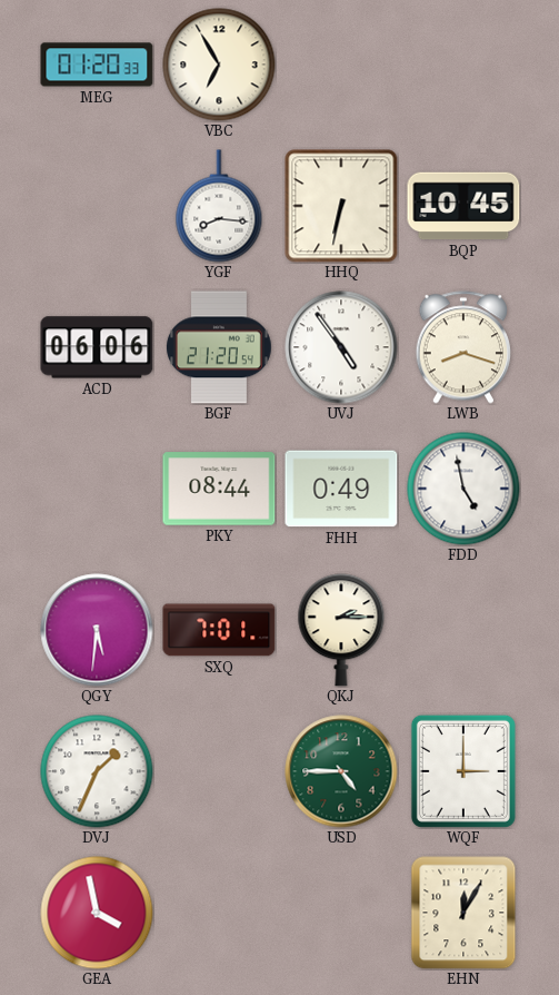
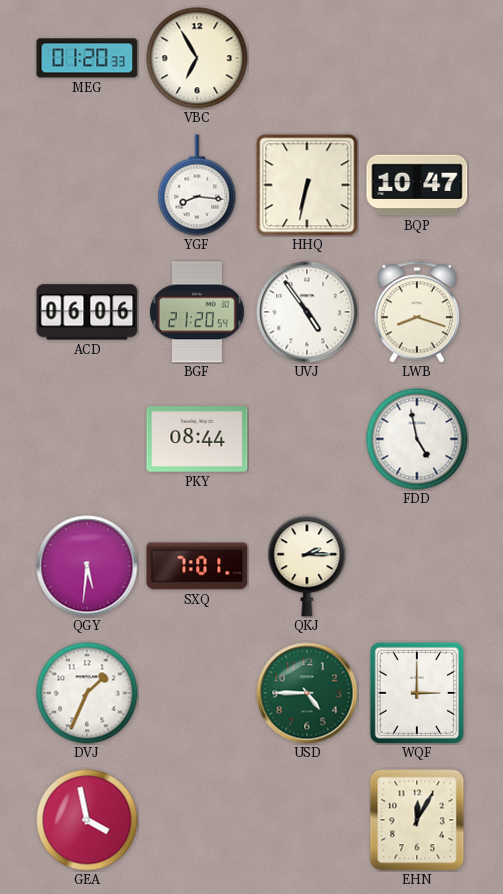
BQP: 10:45 -> 10:47 (417, 185)
FHH: 0:49 -> none (341, 489)
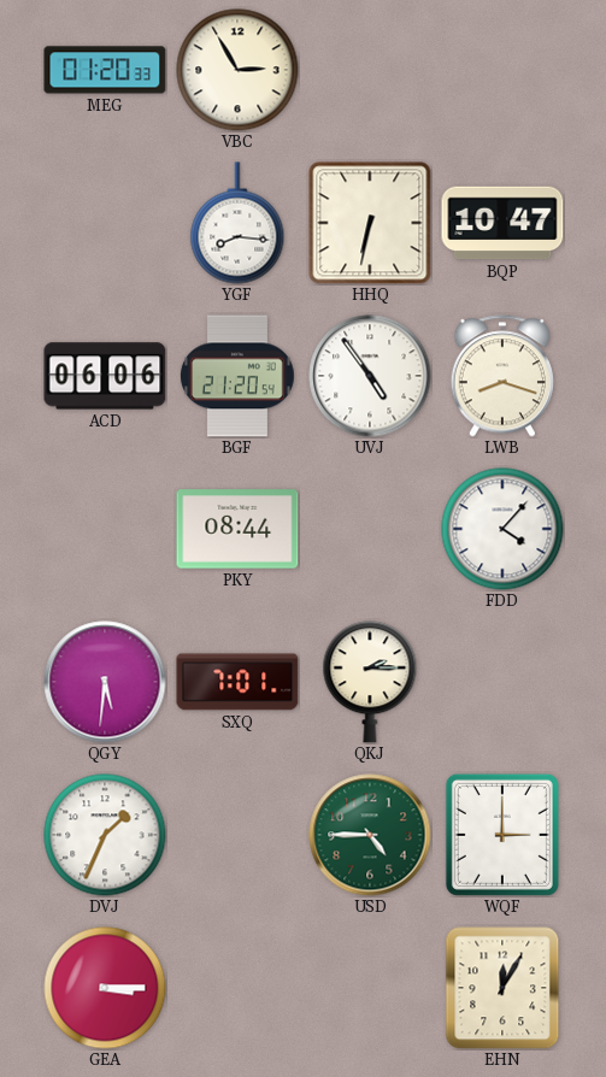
VBC: 6:55 -> 2:55 (237, 70)
FDD: 4:58 -> 4:07 (502, 529)
GEA: 3:58 -> 3:15 (105, 988)
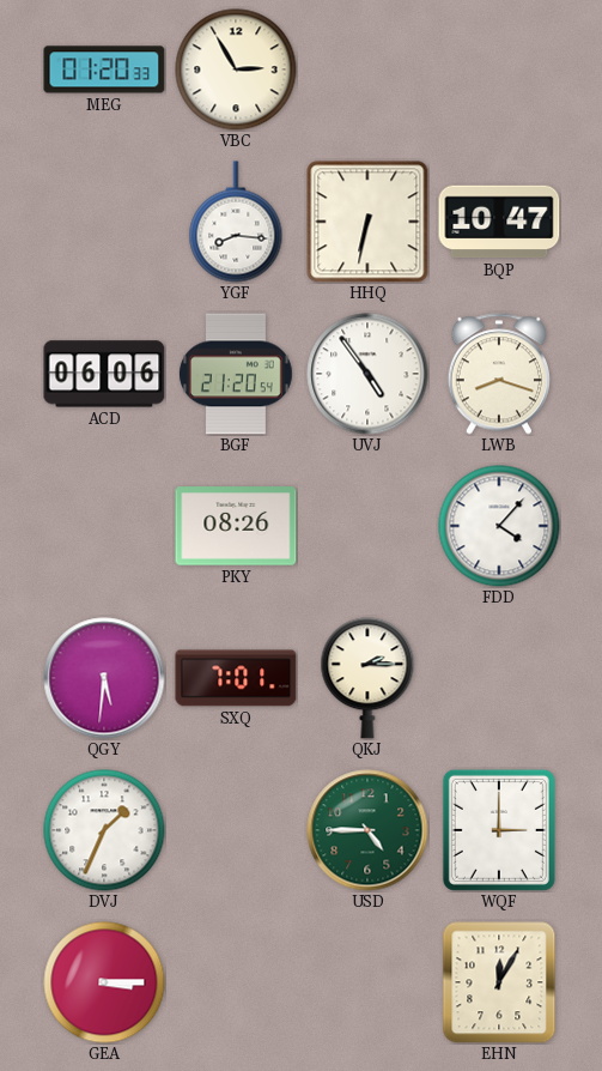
PKY: 08:44 -> 08:26 (236, 526)
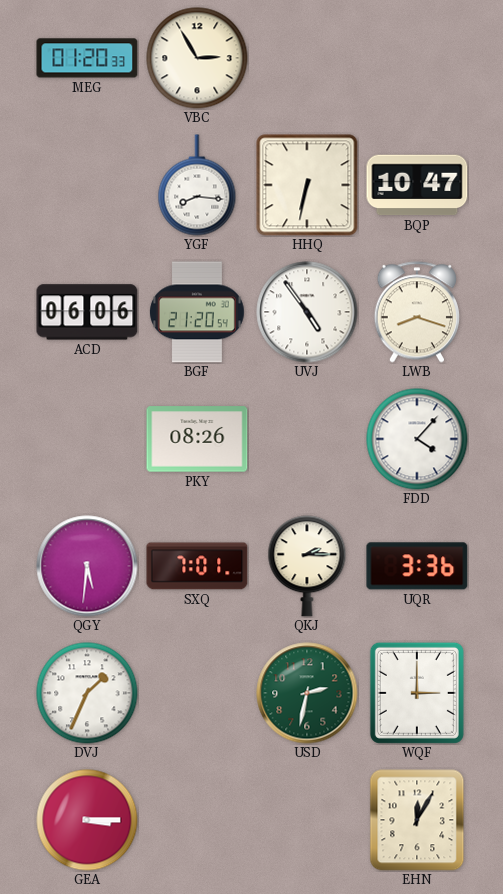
UQR: none -> 3:36 (417, 566)
USD: 4:45 -> 2:32 (307, 693)
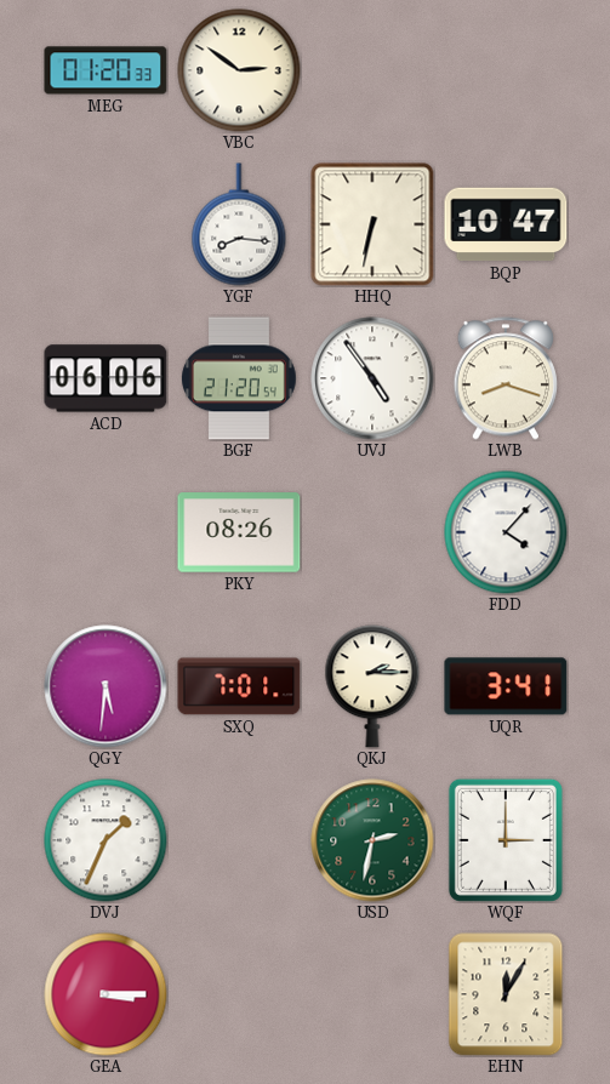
VBC: 2:55 -> 2:51 (239, 70)
UQR: 3:36 -> 3:41 (506, 686)
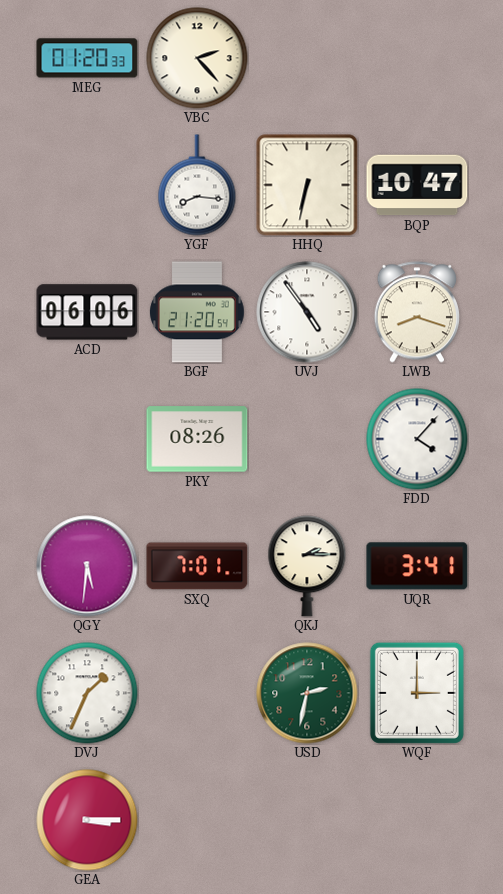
VBC: 2:51 -> 2:23 (197, 58)
EHN: 12:05 -> none (506, 994)
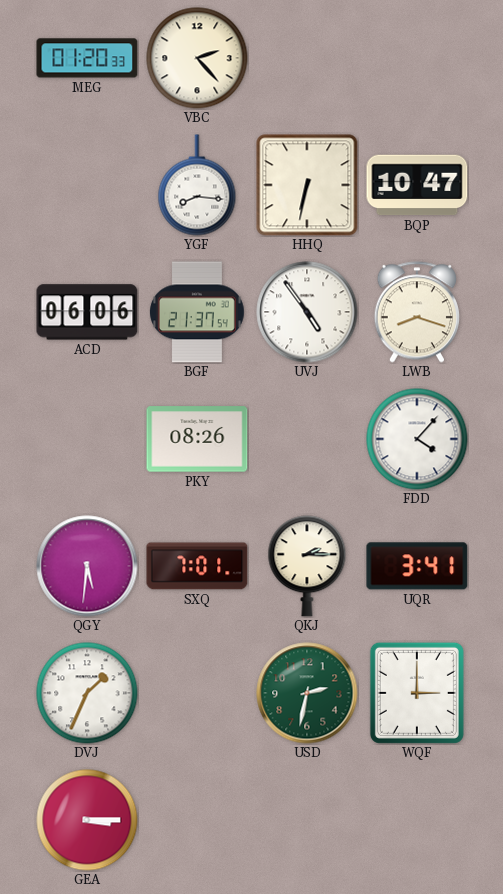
BGF: 21:20 -> 21:37 (197, 312)
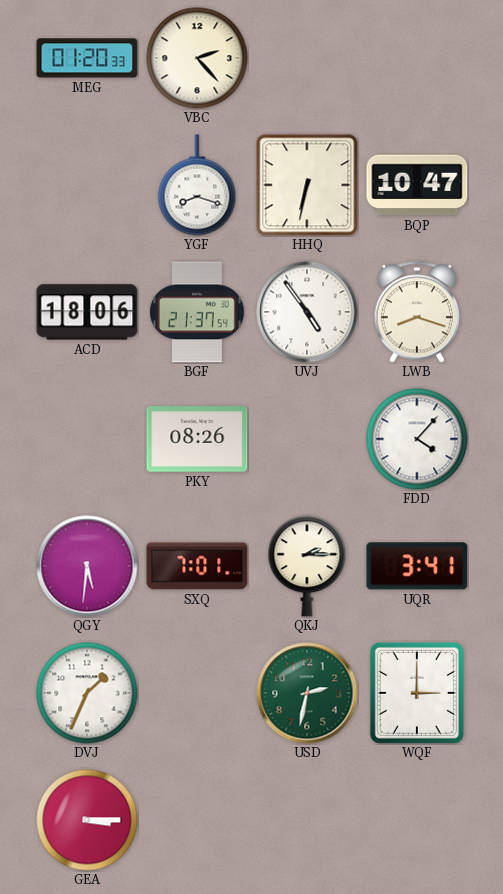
YGF: 8:16 -> 8:18 (197, 185)
ACD: 06:06 -> 18:06 (87, 312)
